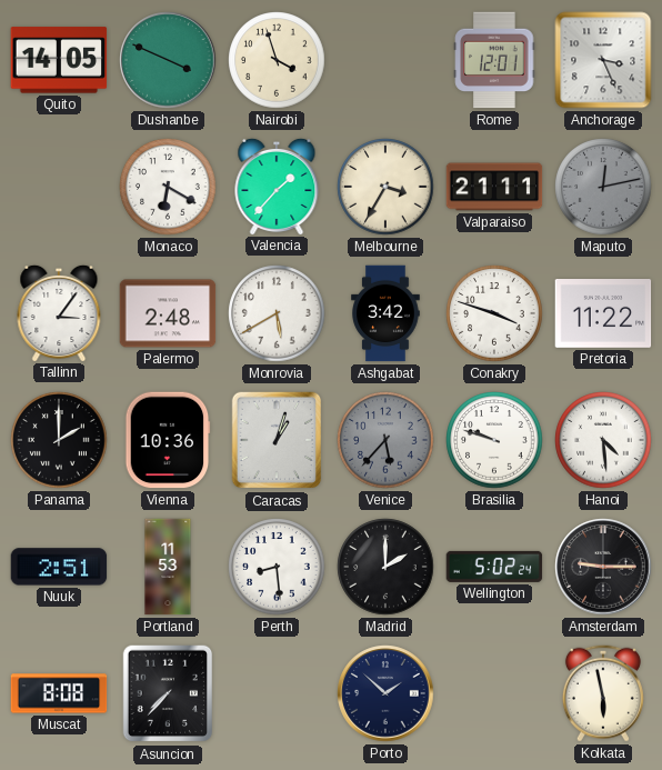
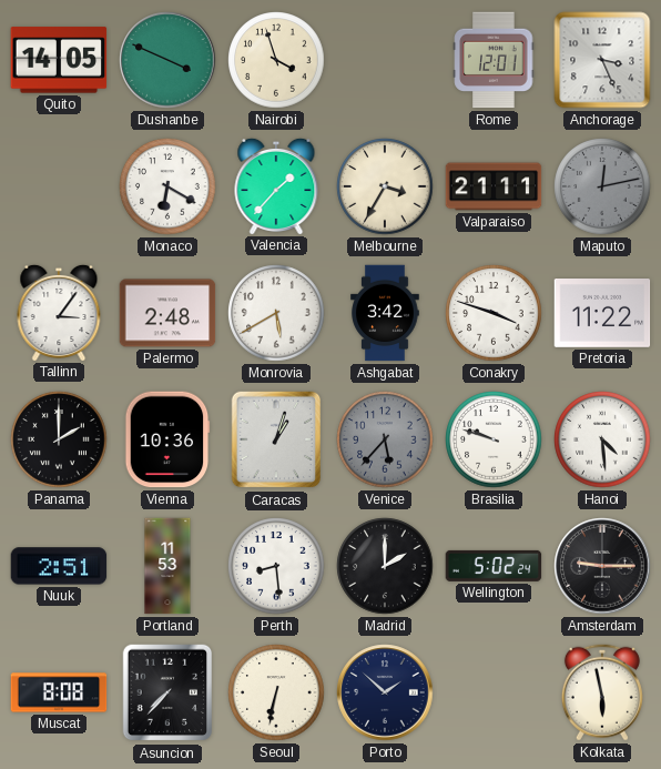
Seoul: none -> 6:32 (276, 692)
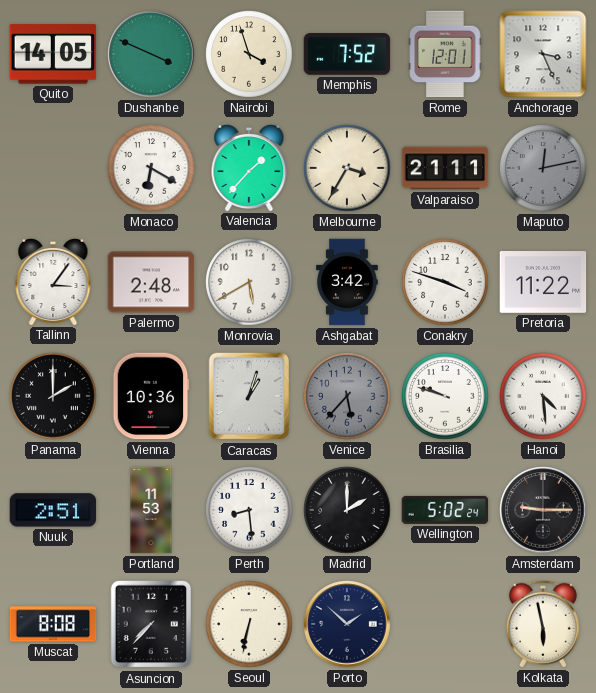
Memphis: none -> 7:52 (347, 54)
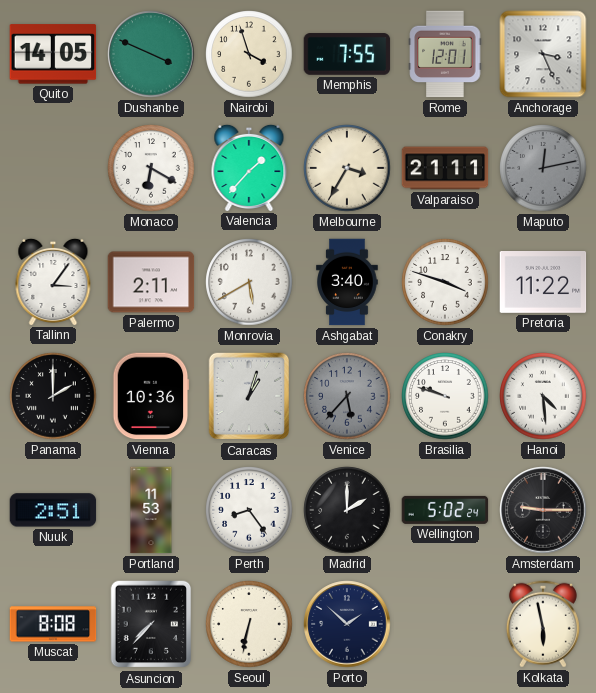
Memphis: 7:52 -> 7:55 (347, 54)
Palermo: 2:48 -> 2:11 (151, 282)
Ashgabat: 3:42 -> 3:40 (347, 282)
Perth: 8:29 -> 8:24 (249, 510)
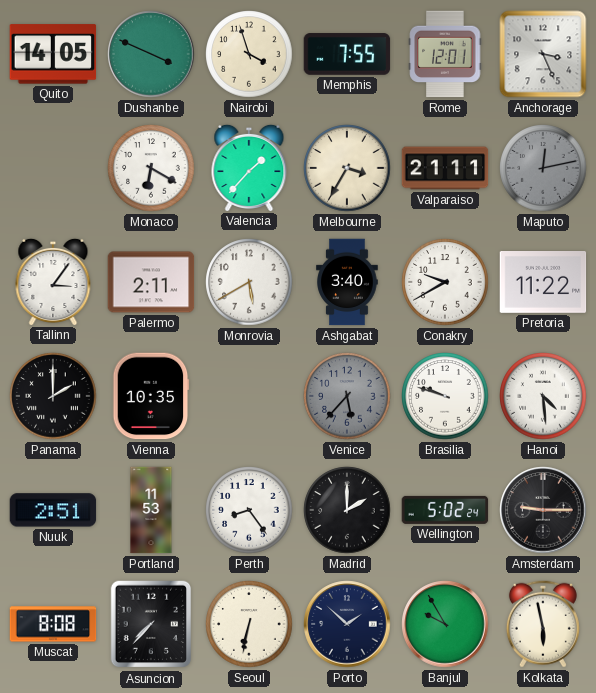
Conakry: 3:48 -> 9:40 (445, 282)
Vienna: 10:36 -> 10:35 (151, 396)
Caracas: 1:03 -> none (249, 396)
Banjul: none -> 9:55 (445, 624)
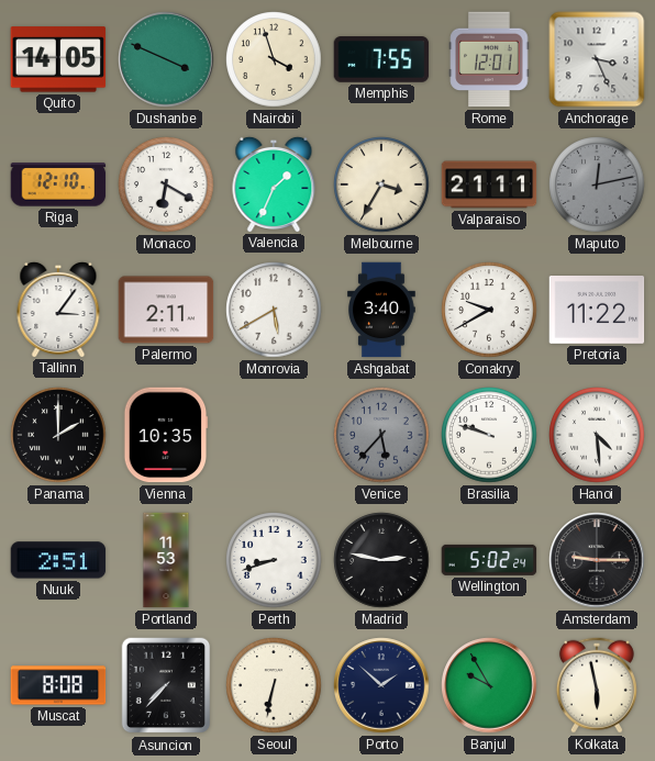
Riga: none -> 12:10 (58, 184)
Valencia: 1:37 -> 1:34 (274, 183)
Perth: 8:24 -> 8:42 (274, 560)
Madrid: 2:00 -> 2:47 (381, 560)
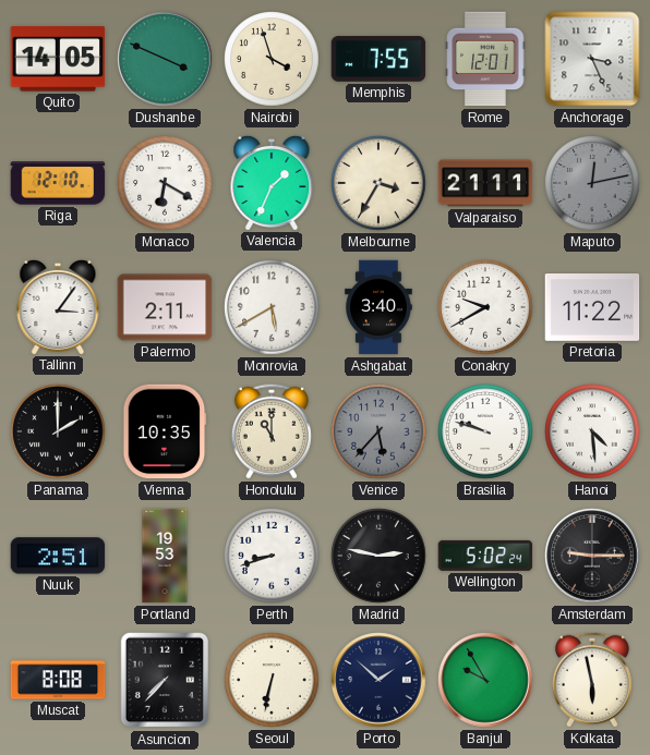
Honolulu: none -> 11:00 (272, 431)
Portland: 11:53 -> 19:53 (165, 556)
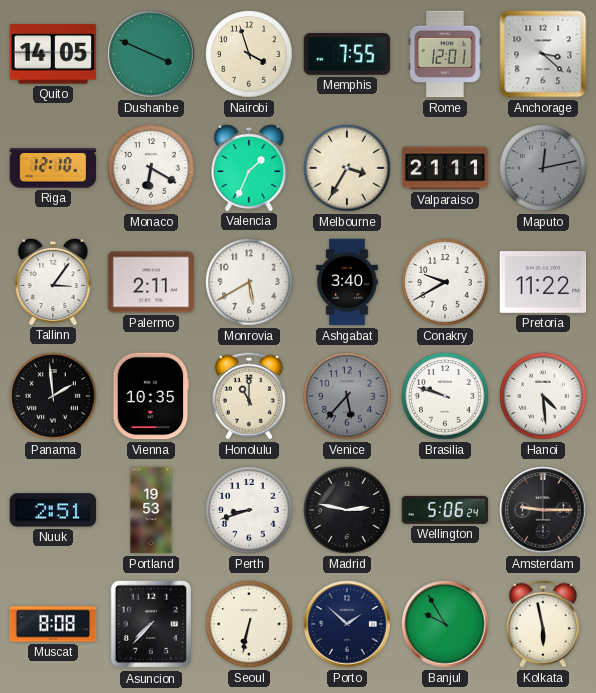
Anchorage: 3:26 -> 3:22 (543, 54)
Panama: 2:00 -> 1:59 (53, 396)
Wellington: 5:02 -> 5:06 (445, 510)
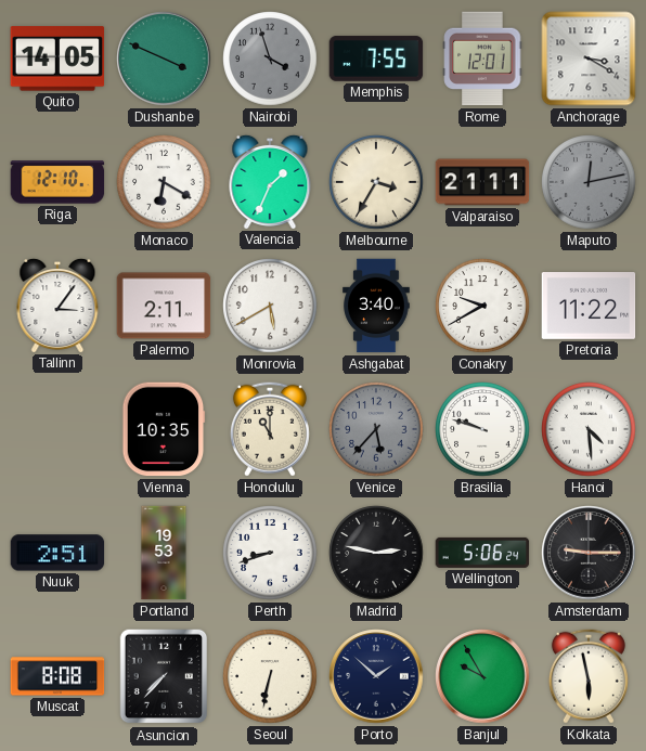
Nairobi dial: cream -> grey (270, 59)
Anchorage: 3:22 -> 3:20 (589, 59)
Panama: 1:59 -> none (53, 396)
